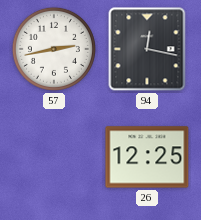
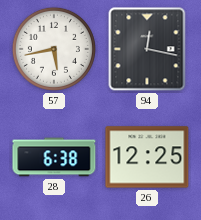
57: 2:43 -> 5:43 (54, 49)
28: none -> 6:38 (54, 157)
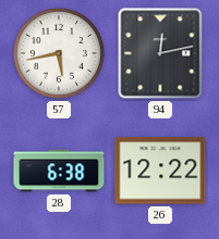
94: 12:17 -> 12:13 (160, 53)
26: 12:25 -> 12:22 (160, 171)
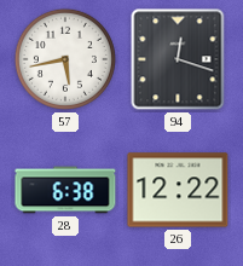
94: 12:13 -> 12:18 (178, 59)
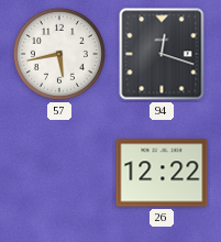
28: 6:38 -> none (65, 190)
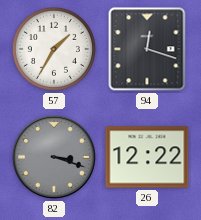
57: 5:43 -> 1:35 (54, 49)
82: none -> 3:18 (54, 157)
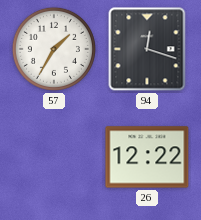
82: 3:18 -> none (54, 157)
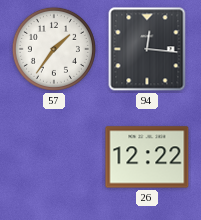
57: 1:35 -> 1:36 (54, 49)
94: 12:18 -> 12:16 (147, 49)
